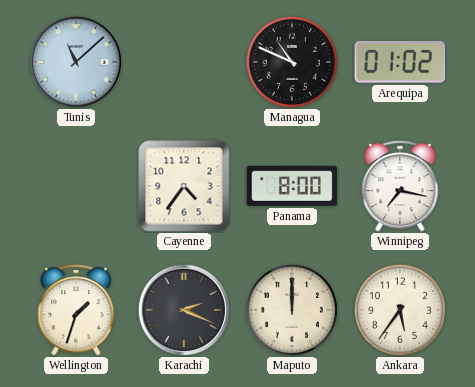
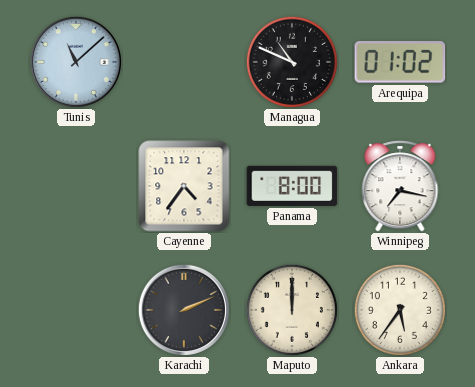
Wellington: 1:33 -> none (76, 310)
Karachi: 2:19 -> 2:11 (184, 310)
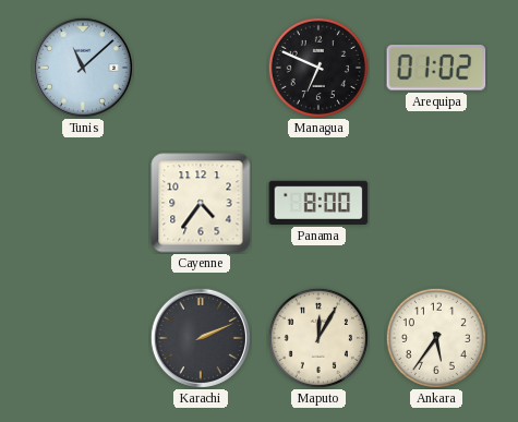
Managua: 10:49 -> 6:49 (318, 68)
Winnipeg: 7:17 -> none (400, 186)
Maputo: 12:00 -> 12:05 (318, 338)
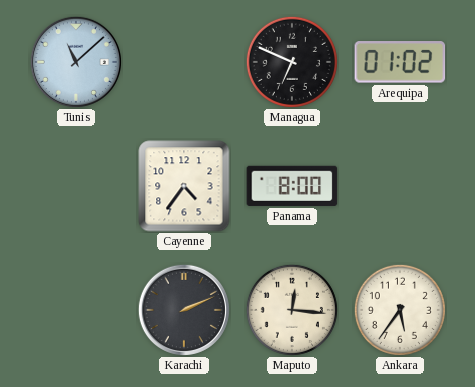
Maputo: 12:05 -> 12:16 (292, 310)
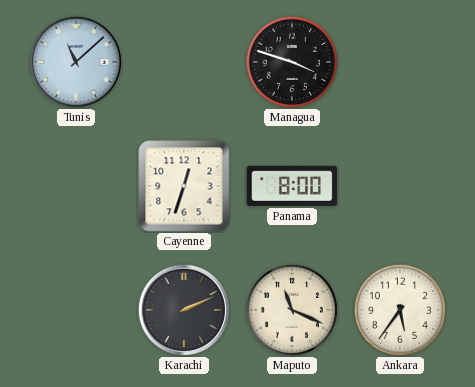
Managua: 6:49 -> 3:48 (292, 62)
Arequipa: 01:02 -> none (400, 62)
Cayenne: 4:36 -> 12:33 (184, 186)
Maputo: 12:16 -> 11:19 (292, 310)
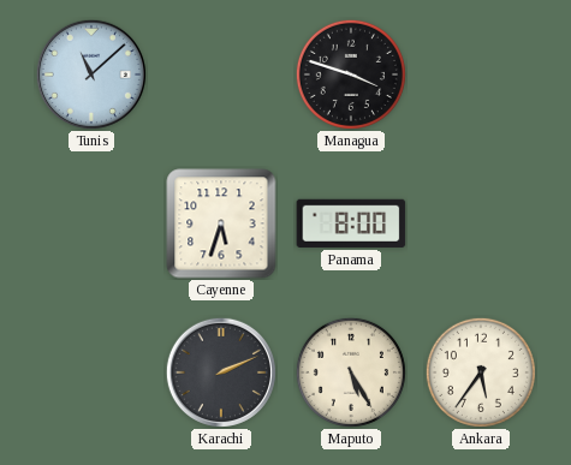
Cayenne: 12:33 -> 5:33 (221, 223)
Maputo: 11:19 -> 5:25 (351, 372)
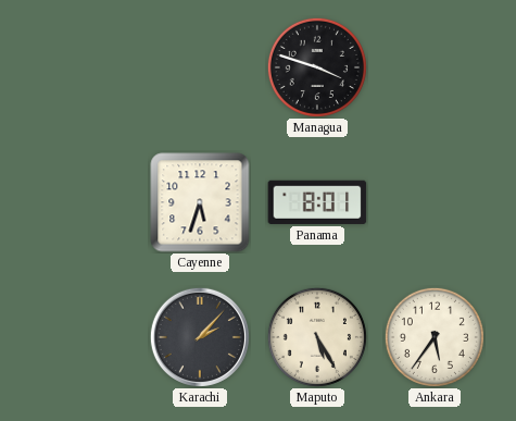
Tunis: 11:08 -> none (91, 74)
Panama: 8:00 -> 8:01 (317, 202)
Karachi: 2:11 -> 2:07 (200, 337)
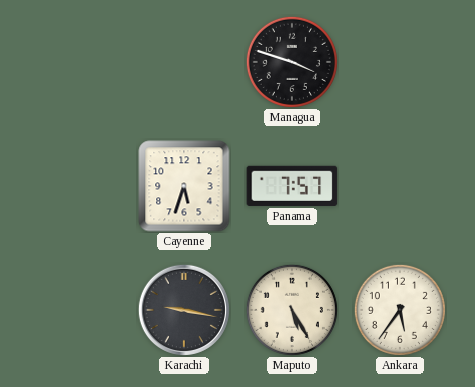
Panama: 8:01 -> 7:57 (292, 186)
Karachi: 2:07 -> 9:17 (184, 310)
